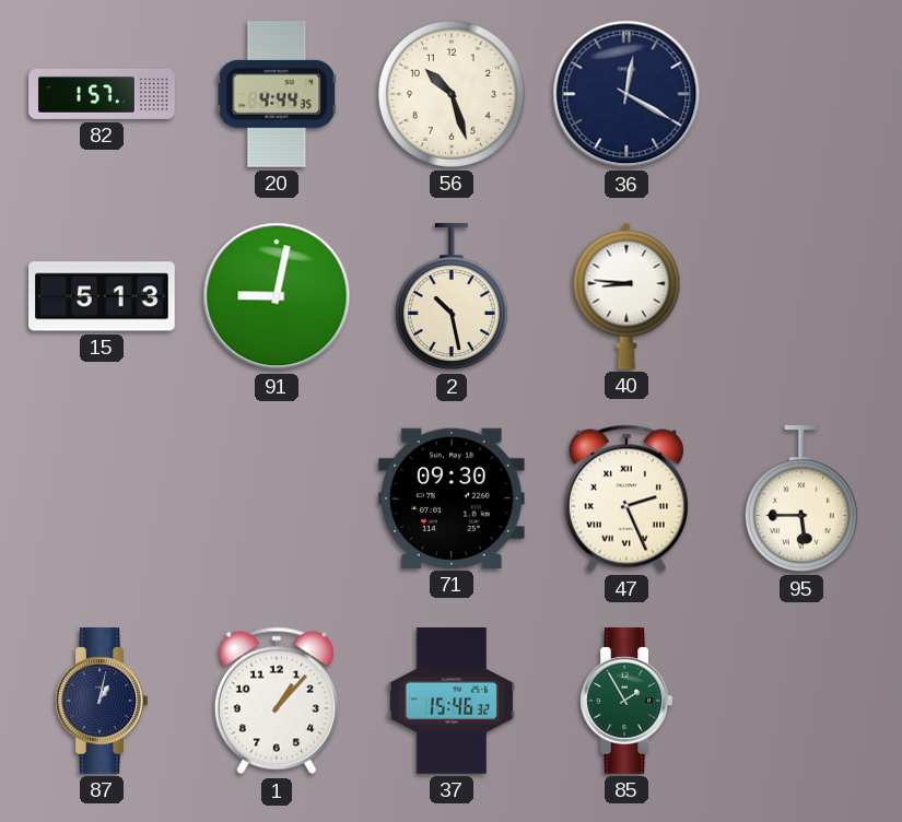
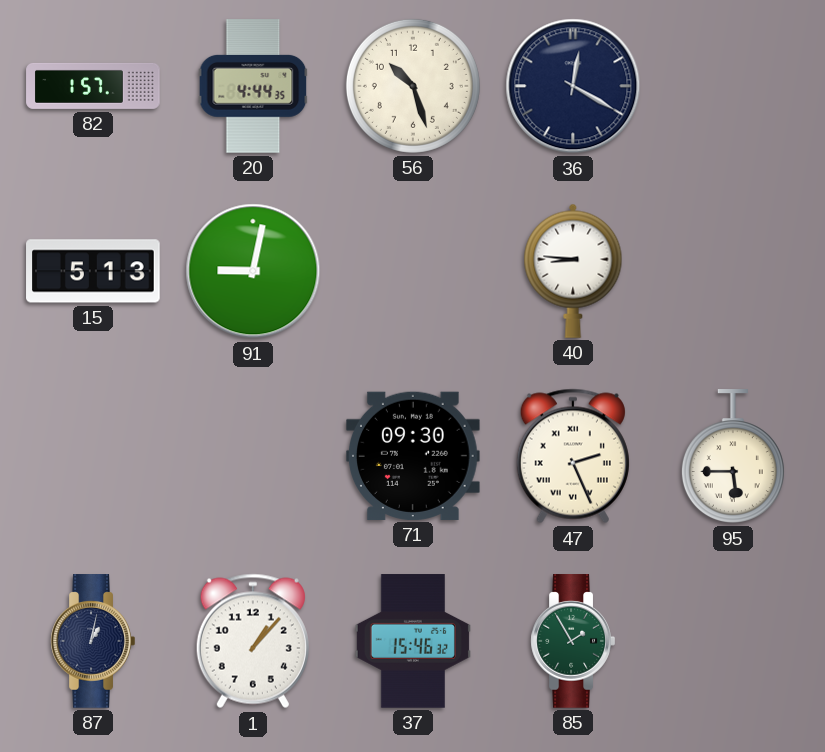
2: 10:28 -> none (452, 297)
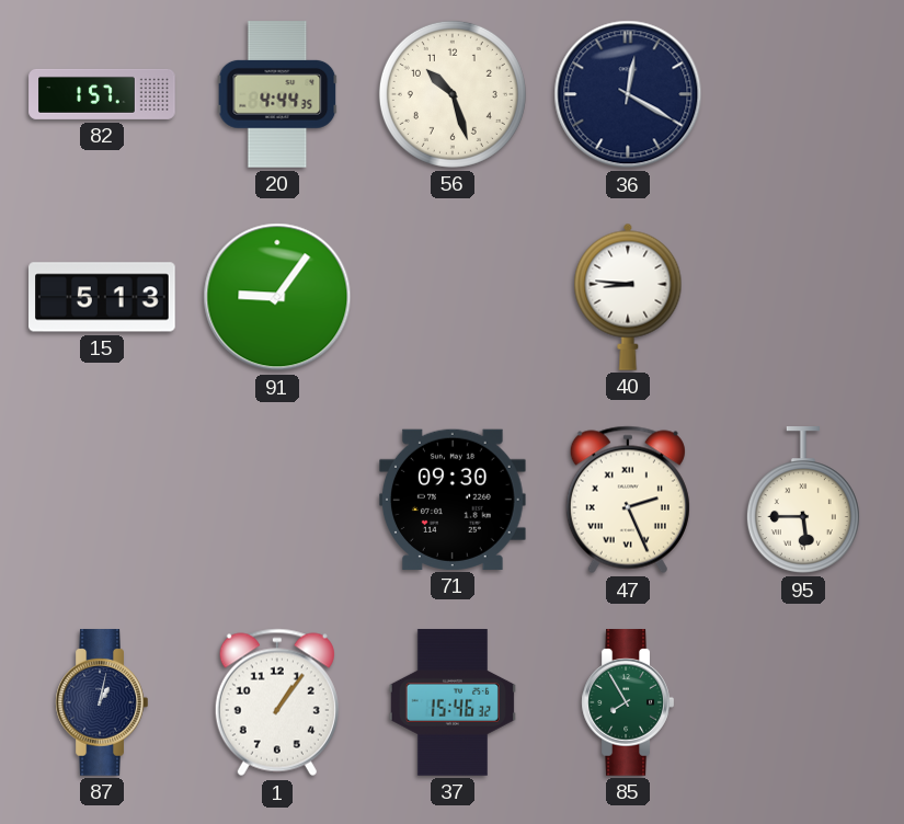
91: 9:02 -> 9:06 (277, 297)
1: 1:07 -> 1:06 (277, 702)
85: 1:55 -> 7:55 (628, 702)
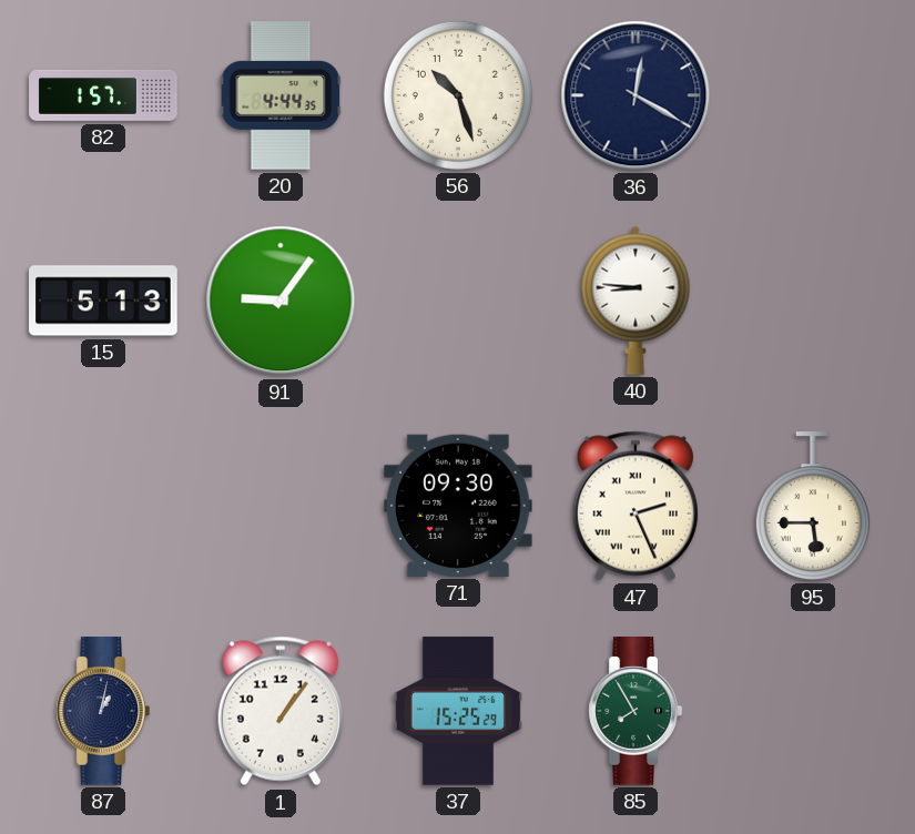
37: 15:46 -> 15:25 (458, 711)
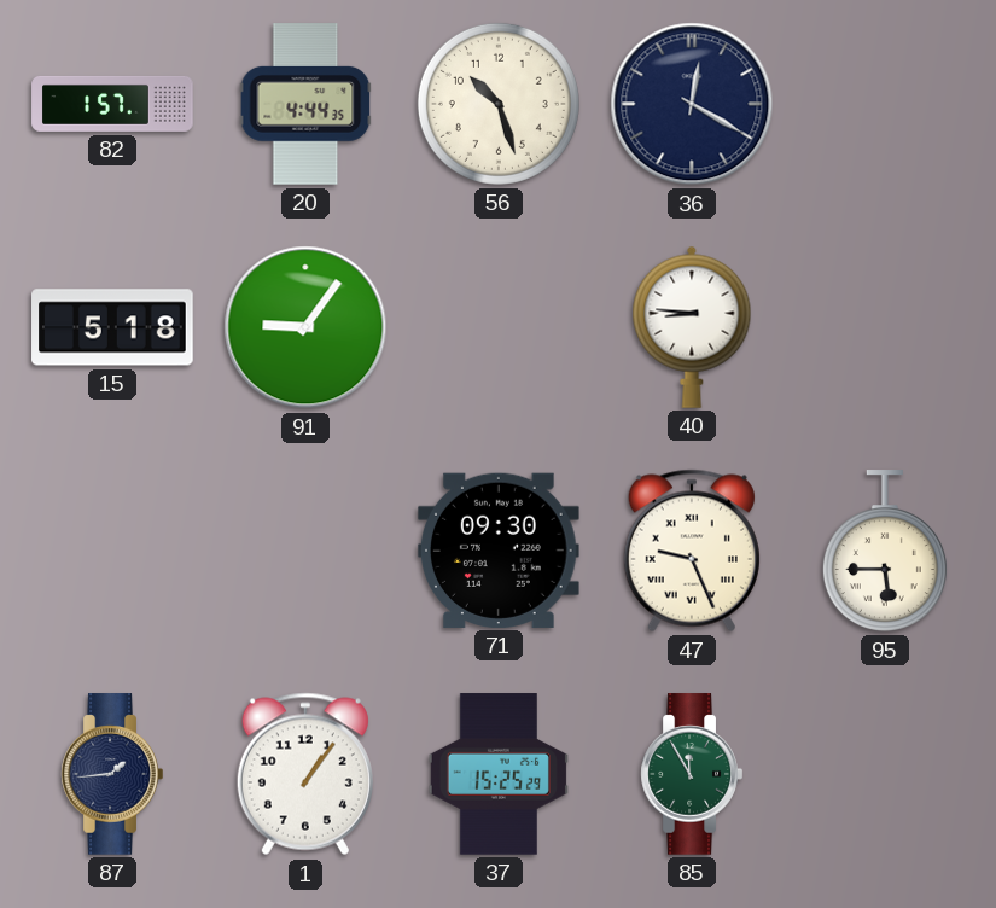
15: 5:13 -> 5:18 (112, 327)
47: 2:26 -> 9:26 (692, 551)
87: 1:02 -> 1:44 (112, 774)
85: 7:55 -> 11:55 (692, 774)
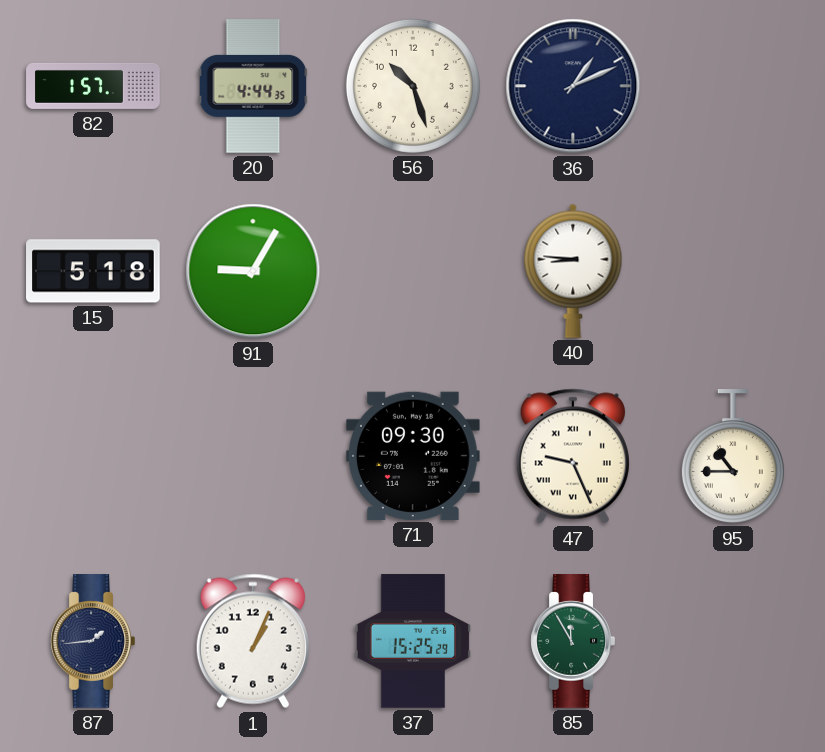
36: 12:20 -> 1:11 (573, 86)
91: 9:06 -> 9:05 (253, 271)
95: 5:45 -> 10:45 (733, 457)
1: 1:06 -> 1:04 (253, 641)
